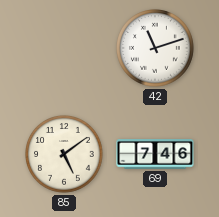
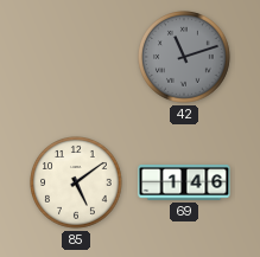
42 dial: white -> grey (185, 58)
69: 7:46 -> 1:46 (184, 182)
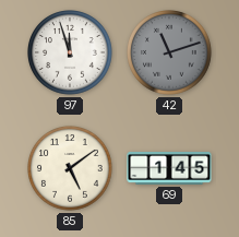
97: none -> 11:57 (71, 54)
69: 1:46 -> 1:45 (169, 168)
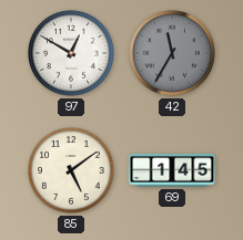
97: 11:57 -> 12:50 (72, 54)
42: 11:12 -> 11:35 (173, 54)
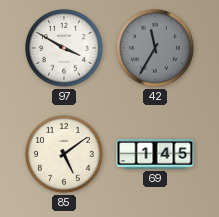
97: 12:50 -> 3:50 (65, 49)
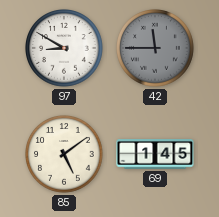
97: 3:50 -> 8:50 (65, 49)
42: 11:35 -> 11:45 (156, 49)
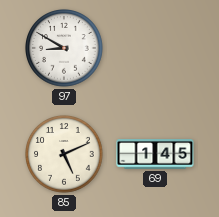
42: 11:45 -> none (156, 49)
85: 5:09 -> 5:11 (65, 155)
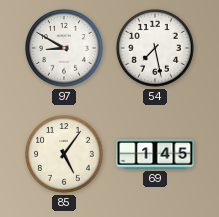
54: none -> 7:28 (156, 49)
85: 5:11 -> 5:06 (65, 155)
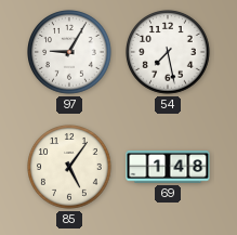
97: 8:50 -> 9:05 (70, 53)
69: 1:45 -> 1:48 (168, 167)
